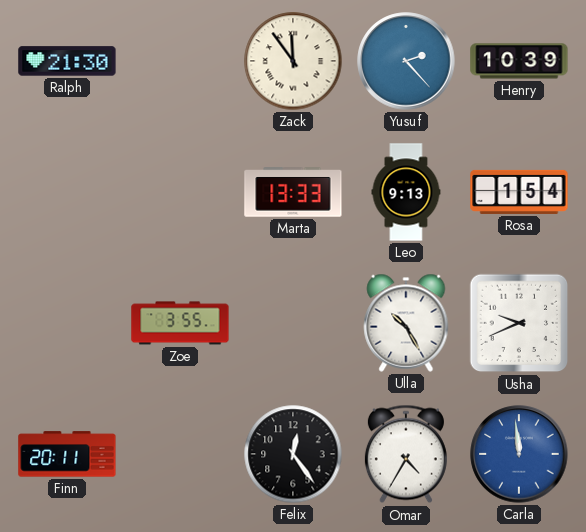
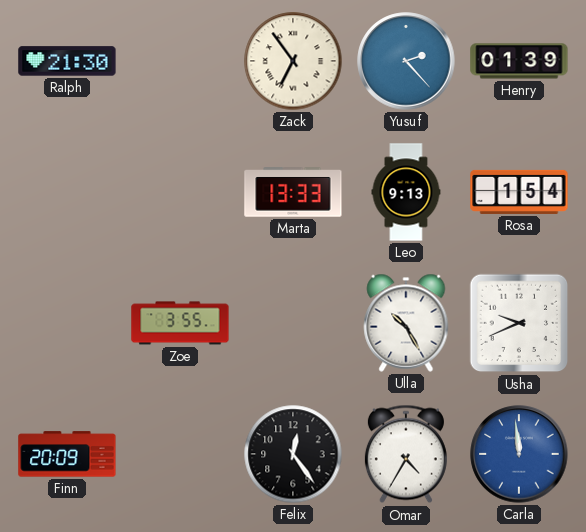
Zack: 11:54 -> 6:54 (293, 61)
Henry: 10:39 -> 01:39 (519, 61)
Finn: 20:11 -> 20:09 (67, 454)
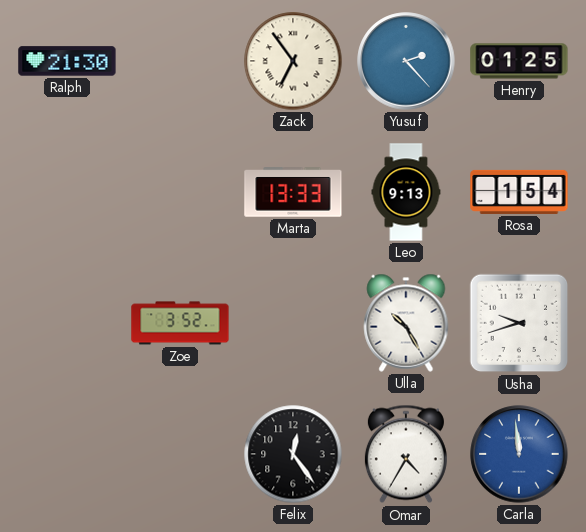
Henry: 01:39 -> 01:25 (519, 61)
Zoe: 3:55 -> 3:52 (180, 323)
Usha: 9:41 -> 9:42 (519, 323)
Finn: 20:09 -> none (67, 454)
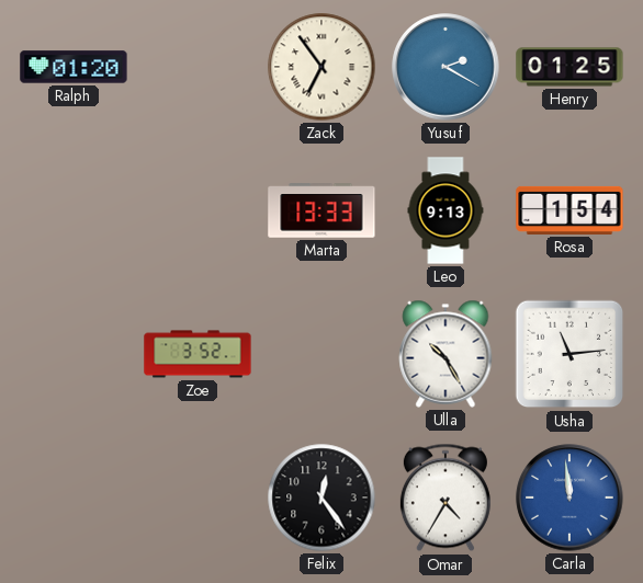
Ralph: 21:30 -> 01:20 (74, 67)
Yusuf: 2:23 -> 2:20 (445, 67)
Usha: 9:42 -> 11:14 (569, 354)
